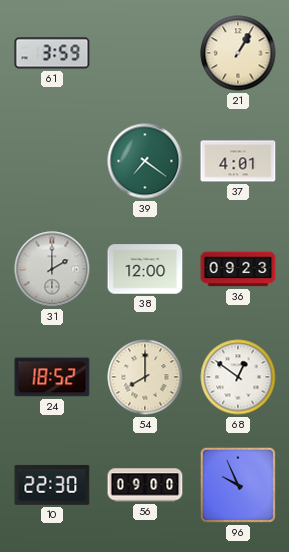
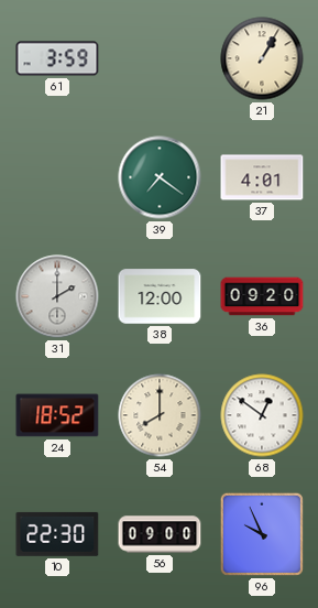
36: 09:23 -> 09:20 (262, 296)
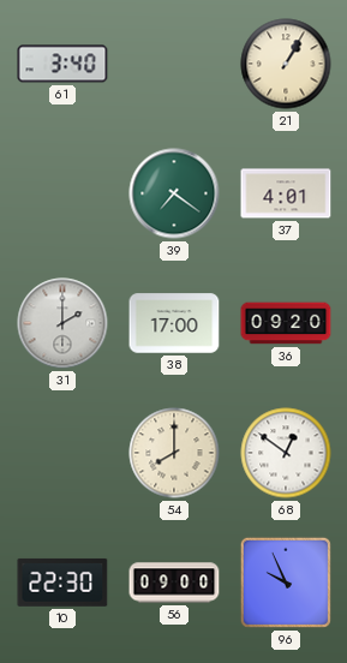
61: 3:59 -> 3:40 (62, 64)
38: 12:00 -> 17:00 (174, 323)
24: 18:52 -> none (57, 415)
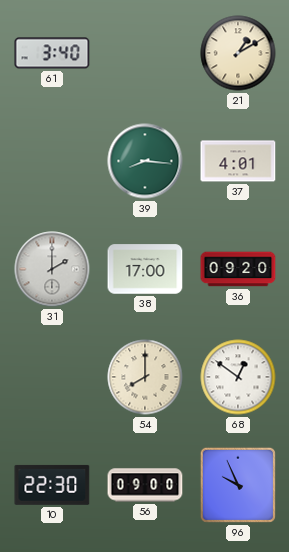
21: 1:05 -> 1:10 (238, 53)
39: 7:21 -> 8:16 (145, 161)
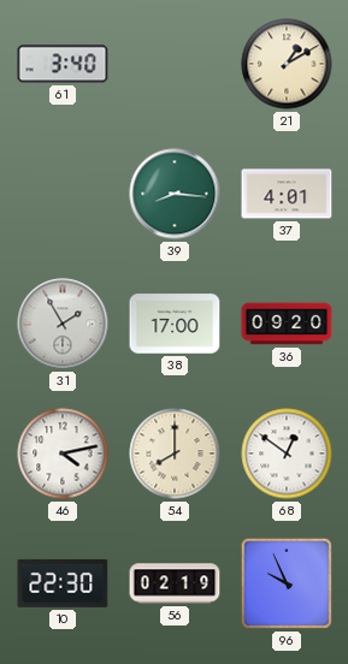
31: 2:00 -> 1:55 (63, 324)
46: none -> 4:13 (63, 453)
56: 09:00 -> 02:19 (175, 583)
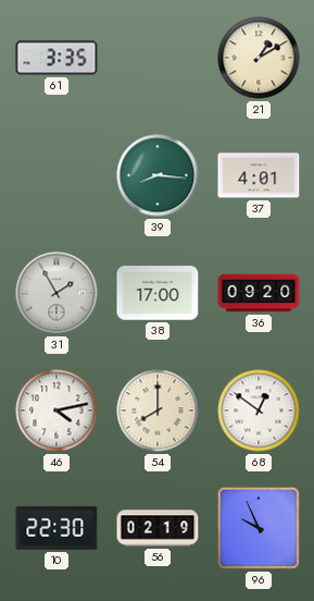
61: 3:40 -> 3:35 (56, 58)
